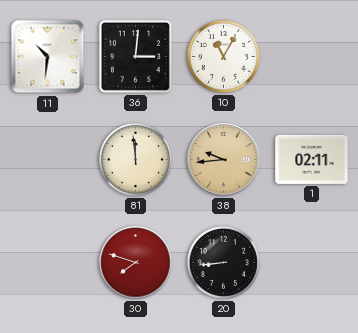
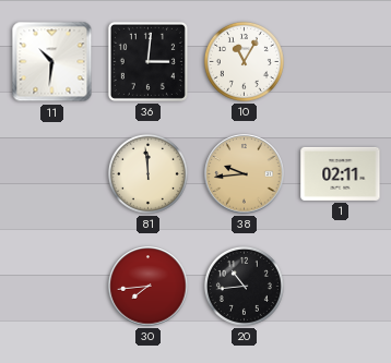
30: 7:48 -> 7:44 (149, 287)
20: 8:44 -> 10:44 (244, 286)
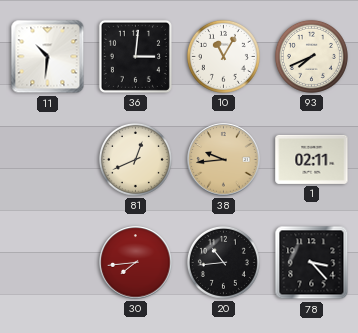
93: none -> 7:41 (311, 56)
81: 11:59 -> 12:41 (135, 159)
78: none -> 3:23 (312, 263)
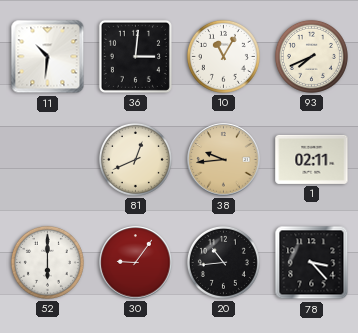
52: none -> 6:00 (47, 262)
30: 7:44 -> 9:06 (136, 263)
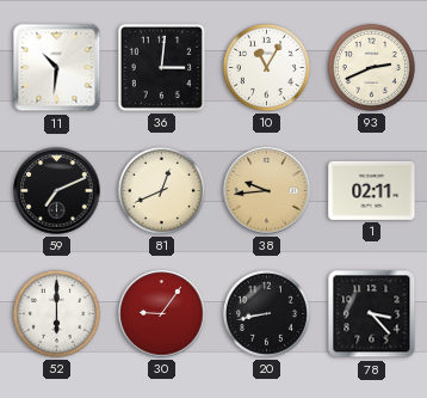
93: 7:41 -> 2:41 (371, 67)
59: none -> 7:11 (57, 191)
20: 10:44 -> 8:43 (266, 313)
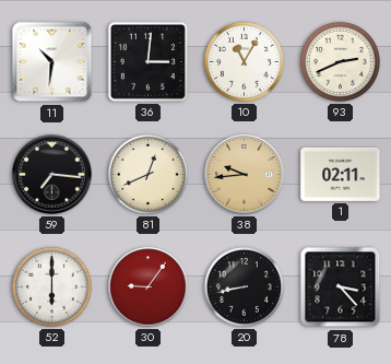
59: 7:11 -> 7:16 (52, 175)
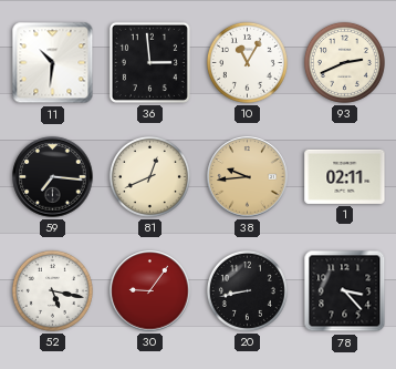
36: 3:01 -> 2:59 (149, 62)
52: 6:00 -> 5:17 (52, 290)
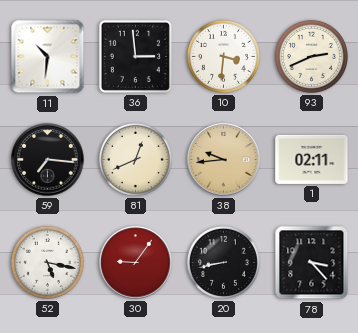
10: 11:05 -> 3:31 (223, 56)
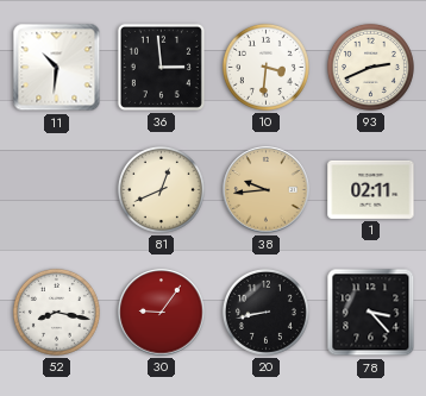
59: 7:16 -> none (48, 160)
52: 5:17 -> 8:17 (56, 312)
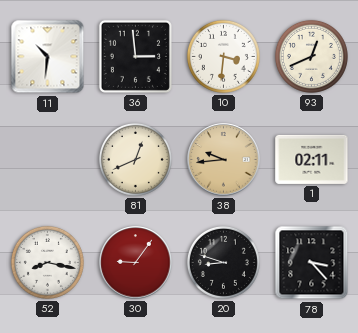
93: 2:41 -> 12:41 (311, 56)
20: 8:43 -> 8:48 (223, 262)
